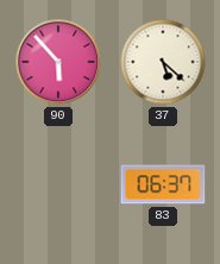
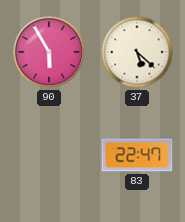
90: 5:53 -> 5:55 (49, 52)
83: 06:37 -> 22:47 (137, 155)
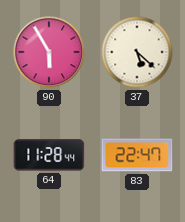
64: none -> 11:28 (49, 155)
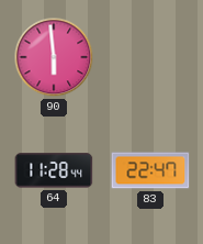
90: 5:55 -> 5:59 (54, 57)
37: 5:22 -> none (137, 52)
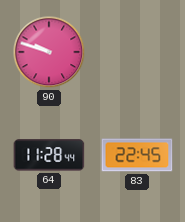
90: 5:59 -> 9:48 (49, 52)
83: 22:47 -> 22:45 (137, 155)
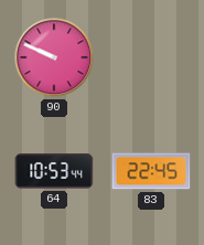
90: 9:48 -> 9:49 (54, 57)
64: 11:28 -> 10:53 (54, 171)
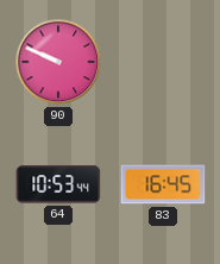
83: 22:45 -> 16:45 (163, 184)
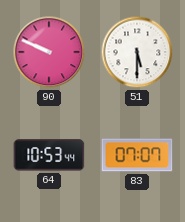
51: none -> 5:30 (137, 52)
83: 16:45 -> 07:07 (137, 155)
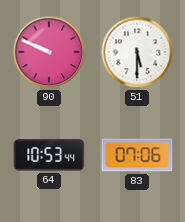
83: 07:07 -> 07:06 (137, 155)
